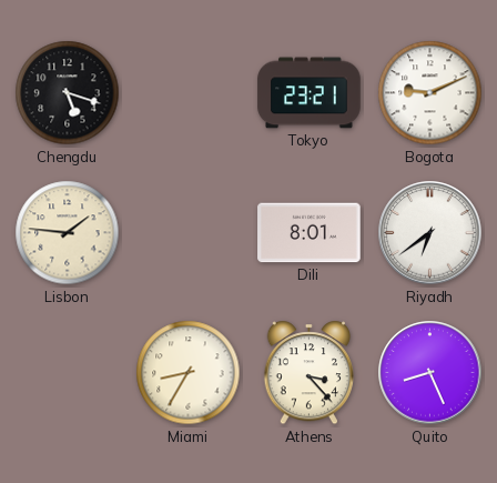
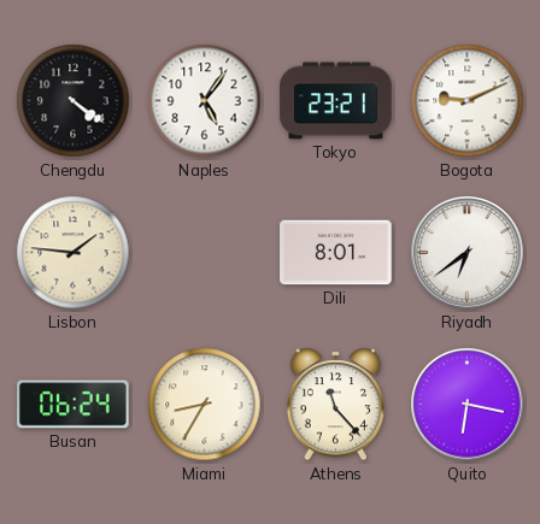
Chengdu: 5:18 -> 4:21 (74, 101)
Naples: none -> 5:06 (205, 101)
Busan: none -> 06:24 (74, 405)
Athens: 3:23 -> 11:23 (335, 405)
Quito: 8:26 -> 6:17 (468, 405)
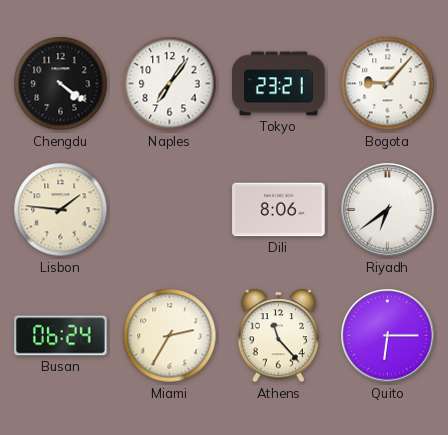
Naples: 5:06 -> 7:06 (170, 84)
Bogota: 9:11 -> 9:07 (388, 84)
Dili: 8:01 -> 8:06 (279, 210)
Miami: 8:35 -> 2:35 (170, 336)
Quito: 6:17 -> 6:15 (388, 336)
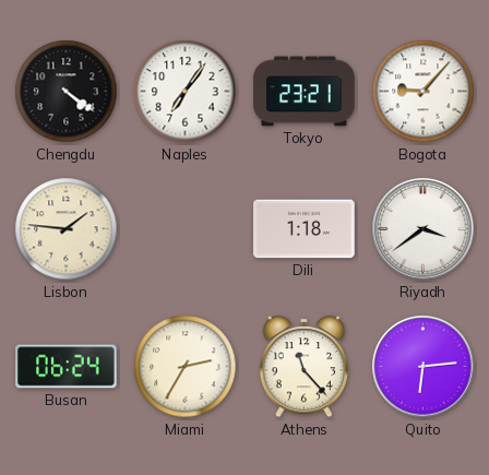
Dili: 8:06 -> 1:18 (305, 229)
Riyadh: 6:39 -> 3:39 (424, 229)
Quito: 6:15 -> 6:14 (424, 367)
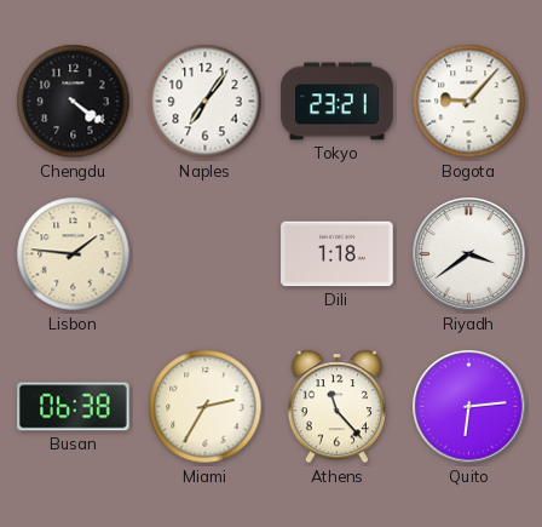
Busan: 06:24 -> 06:38 (74, 407)
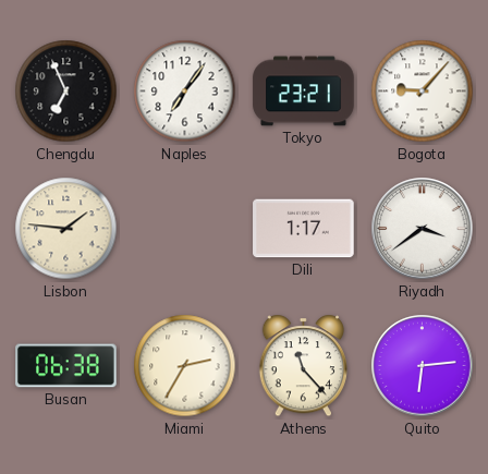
Chengdu: 4:21 -> 6:56 (66, 92)
Dili: 1:18 -> 1:17 (304, 229)
